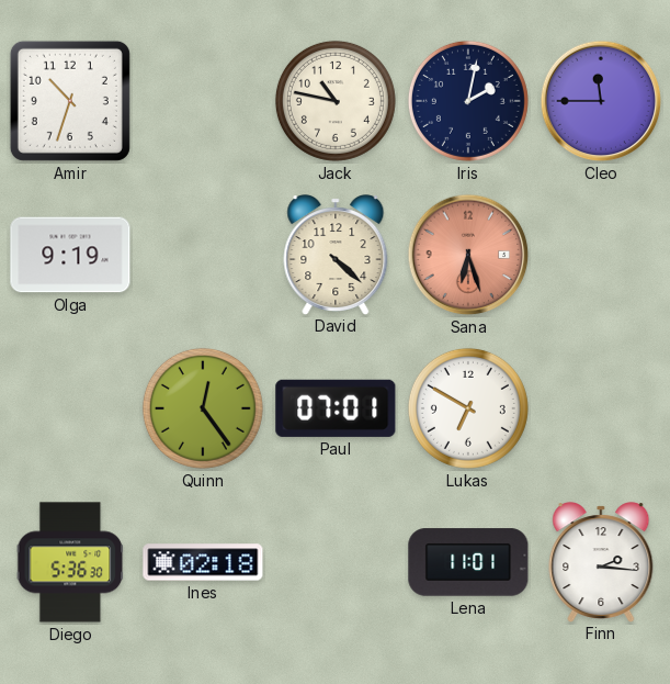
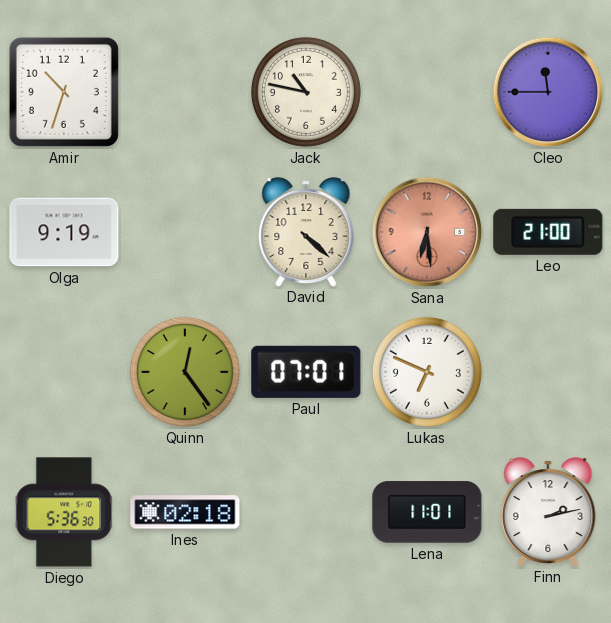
Iris: 2:02 -> none (468, 101)
Sana: 6:27 -> 6:29 (427, 232)
Leo: none -> 21:00 (548, 232)
Lukas: 6:50 -> 6:49 (427, 372)
Finn: 2:16 -> 2:13 (548, 512)
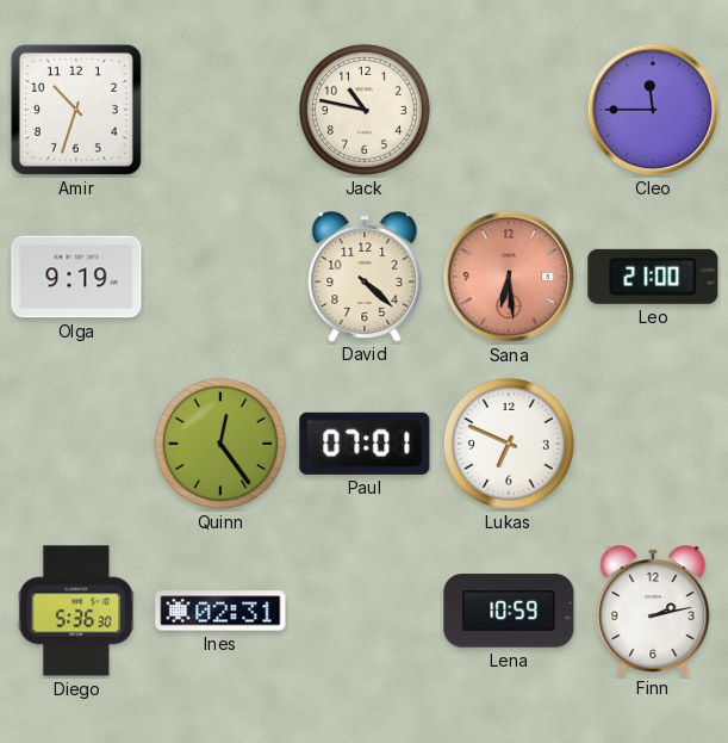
Ines: 02:18 -> 02:31 (220, 611)
Lena: 11:01 -> 10:59 (509, 611)
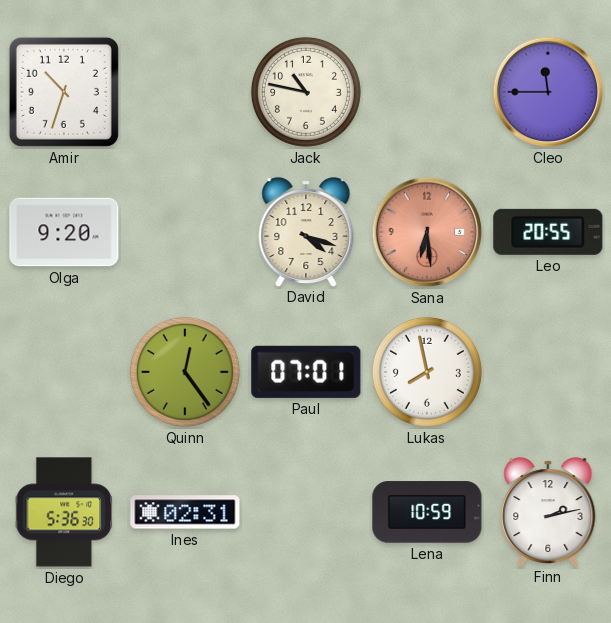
Olga: 9:19 -> 9:20 (64, 232)
David: 4:22 -> 4:18 (306, 232)
Leo: 21:00 -> 20:55 (548, 232)
Lukas: 6:49 -> 7:58 (427, 372)
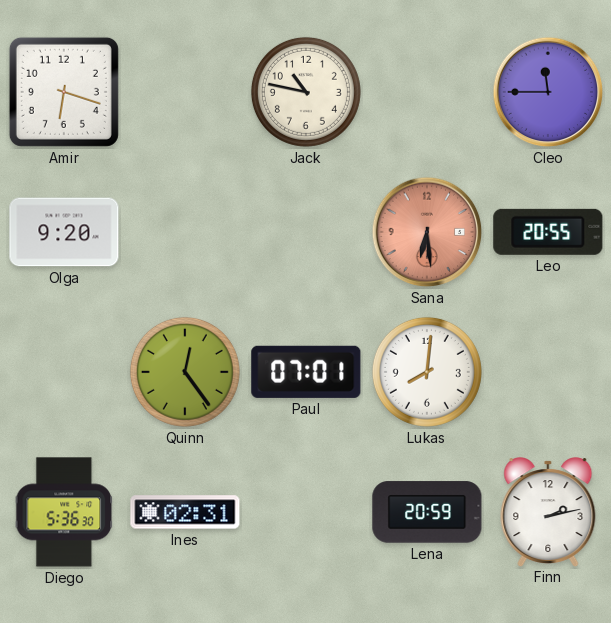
Amir: 10:33 -> 6:18 (64, 92)
David: 4:18 -> none (306, 232)
Lukas: 7:58 -> 8:01 (427, 372)
Lena: 10:59 -> 20:59 (427, 512)
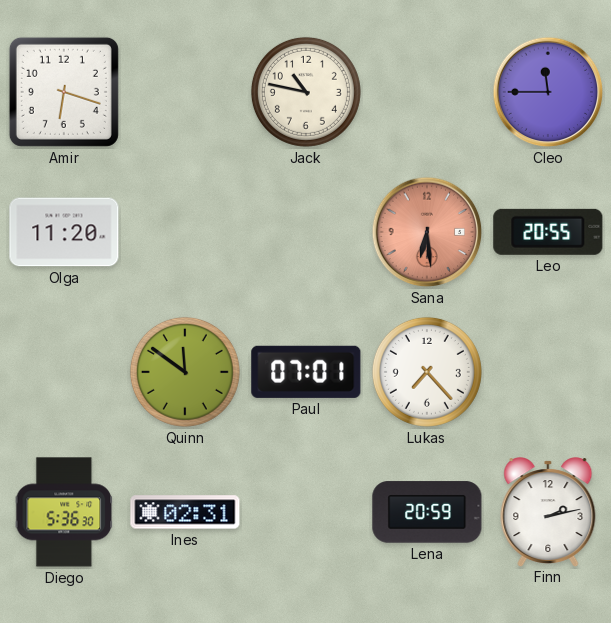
Olga: 9:20 -> 11:20 (64, 232)
Quinn: 12:24 -> 11:51 (185, 372)
Lukas: 8:01 -> 7:23 (427, 372)
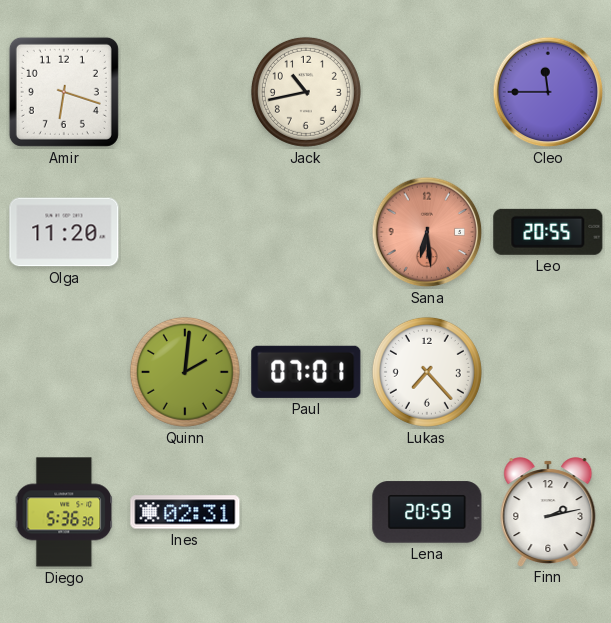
Jack: 10:47 -> 10:43 (306, 92)
Quinn: 11:51 -> 2:01 (185, 372)
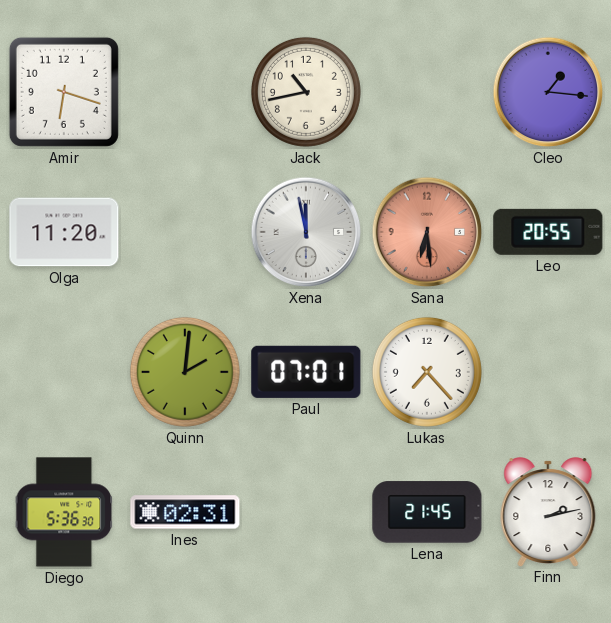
Cleo: 11:45 -> 1:16 (548, 92)
Xena: none -> 11:58 (306, 232)
Lena: 20:59 -> 21:45 (427, 512)
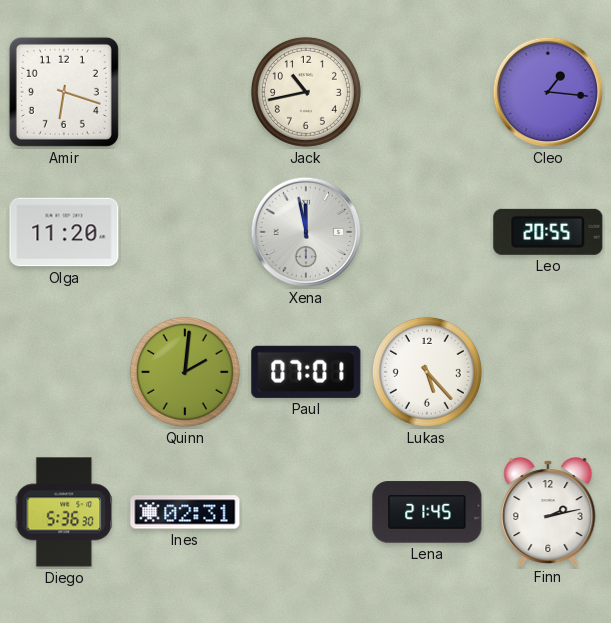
Sana: 6:29 -> none (427, 232)
Lukas: 7:23 -> 5:23 (427, 372)
